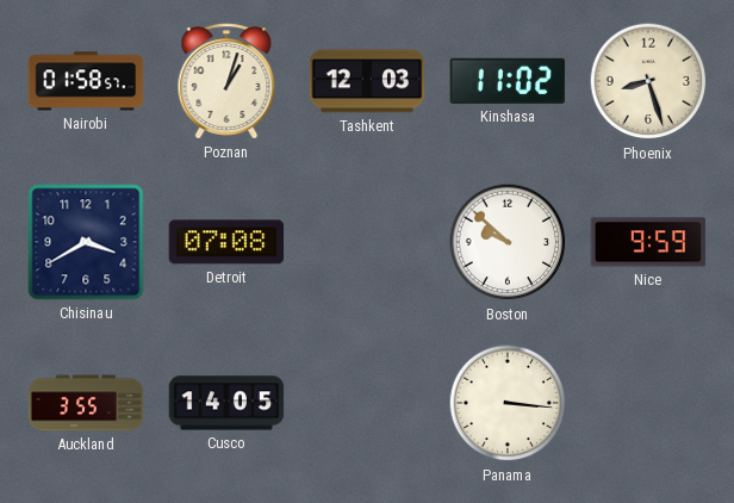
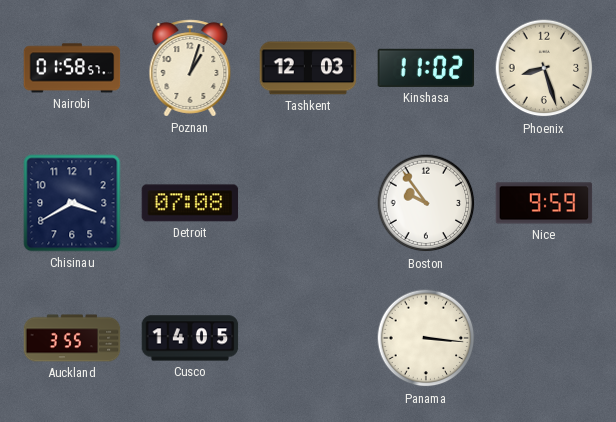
Boston: 9:52 -> 9:54 (426, 203)
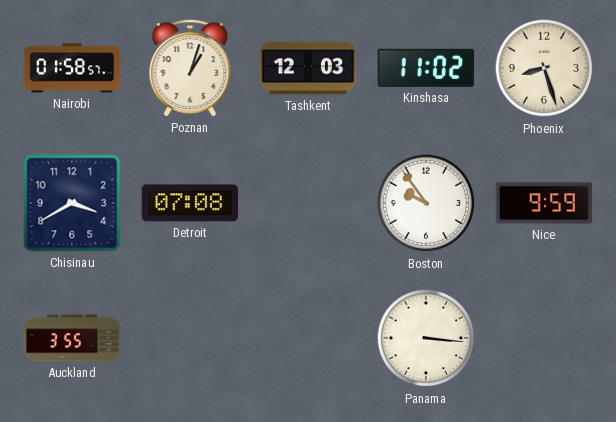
Cusco: 14:05 -> none (190, 338)
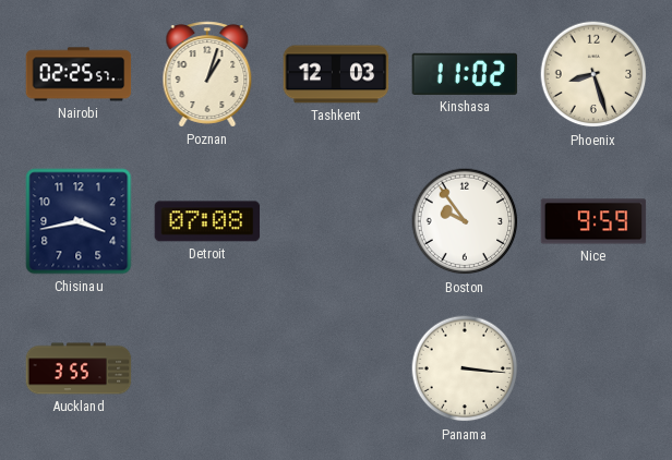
Nairobi: 01:58 -> 02:25 (79, 74)
Chisinau: 3:40 -> 3:43 (79, 221)
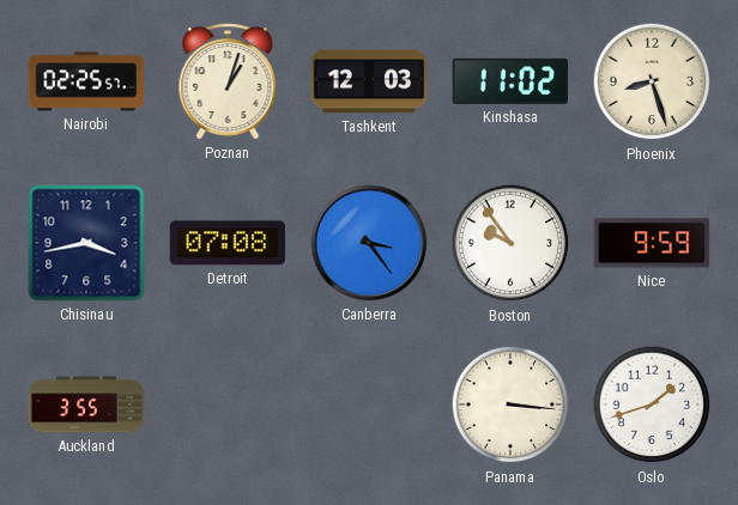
Canberra: none -> 3:24 (369, 243)
Oslo: none -> 1:42 (652, 404)
